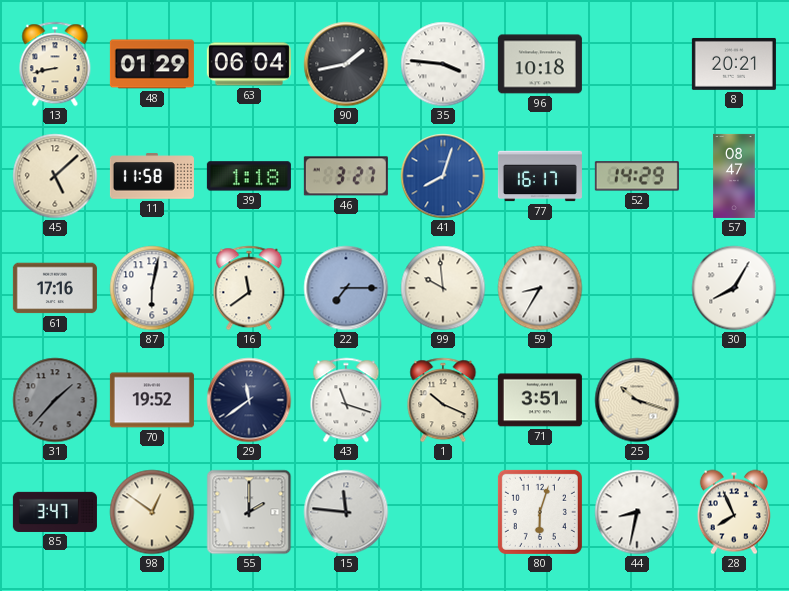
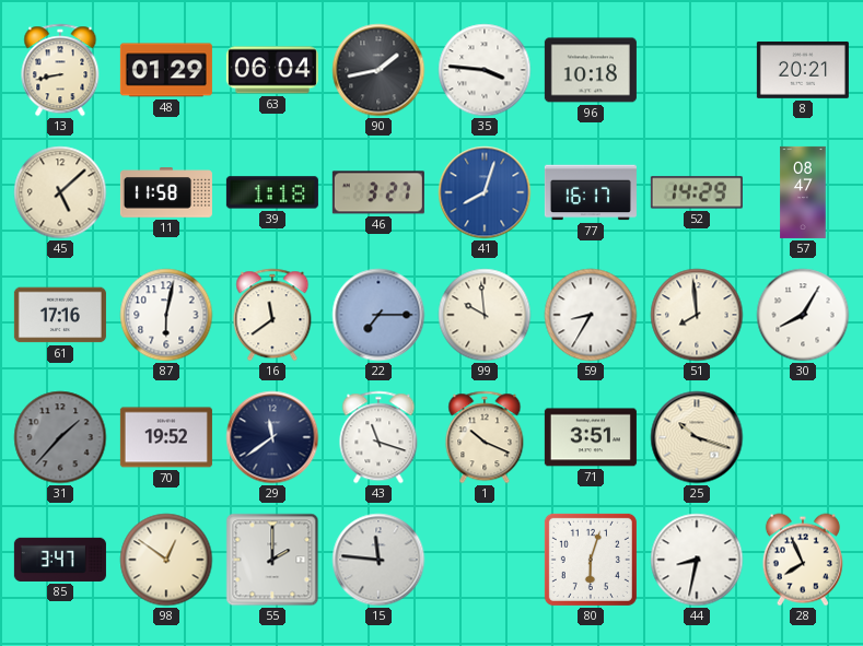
51: none -> 7:59 (697, 315)
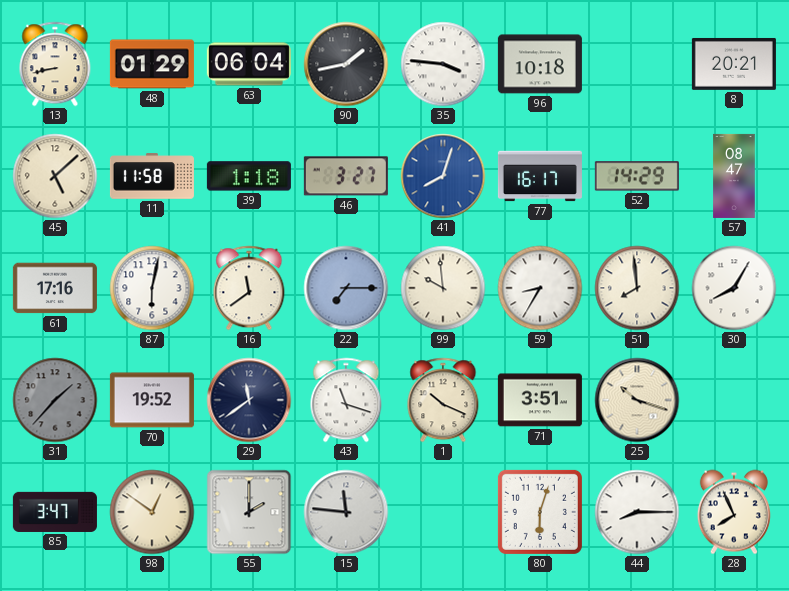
44: 8:32 -> 8:15 (637, 512)
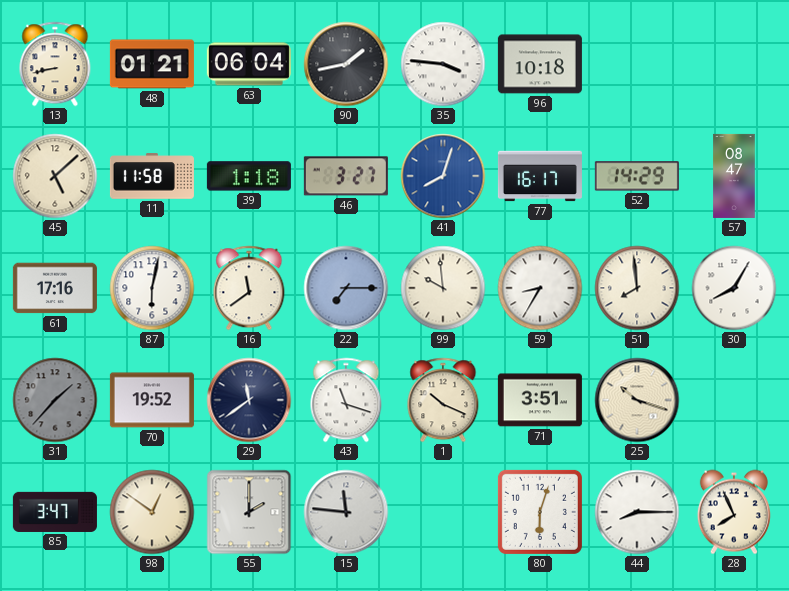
48: 01:29 -> 01:21 (152, 64)
8: 20:21 -> none (734, 64)
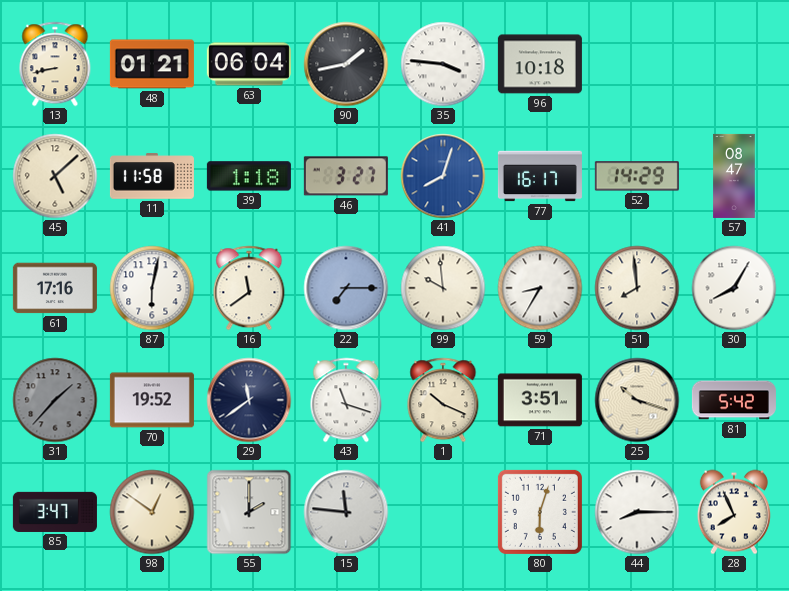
81: none -> 5:42 (734, 400)
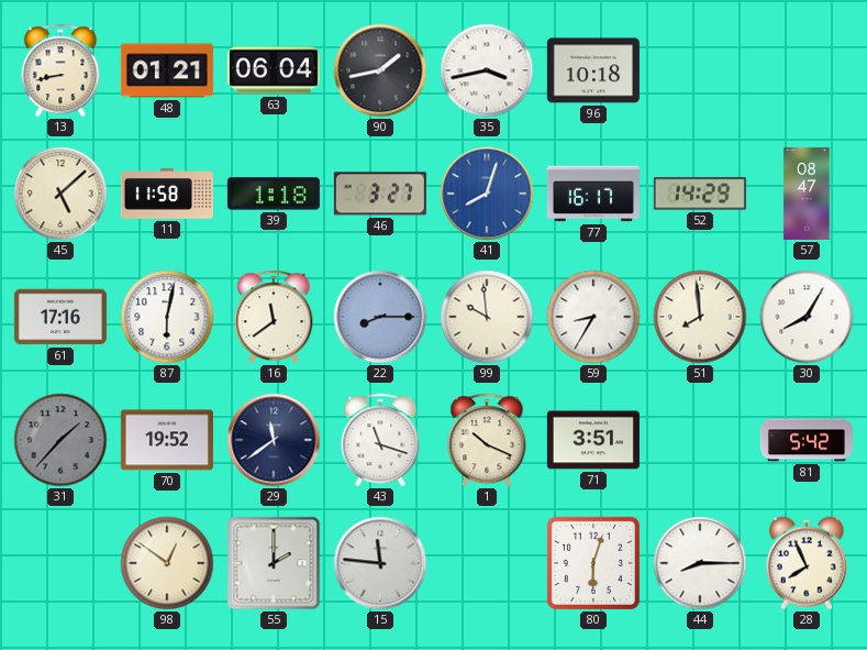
35: 3:46 -> 3:43 (487, 70)
22: 7:15 -> 8:15 (380, 317)
25: 10:18 -> none (637, 400)
85: 3:47 -> none (55, 512)
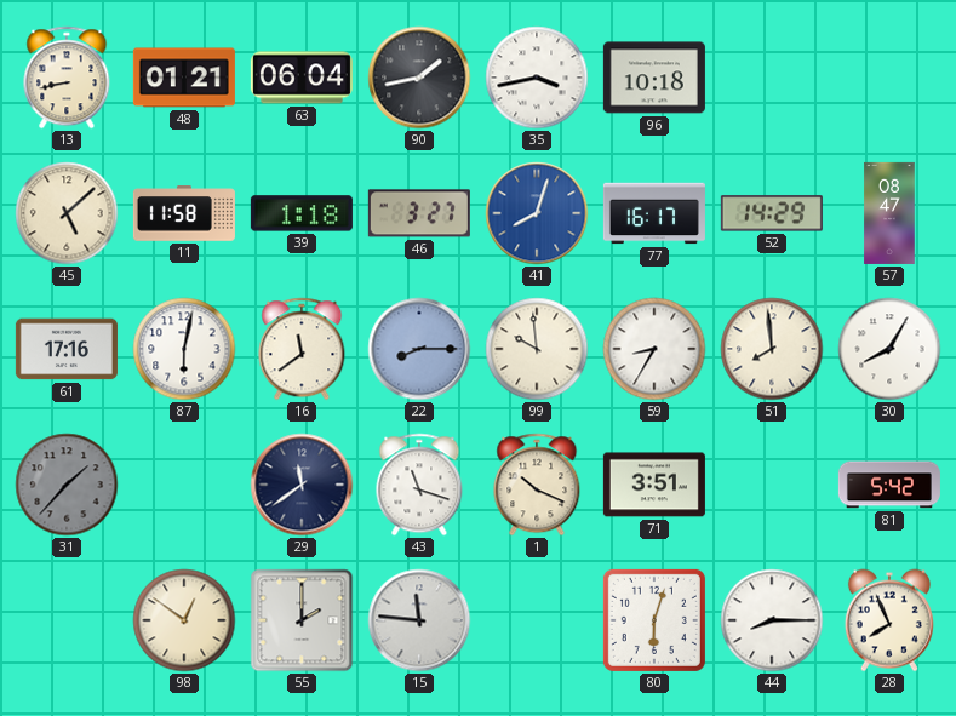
70: 19:52 -> none (167, 440)
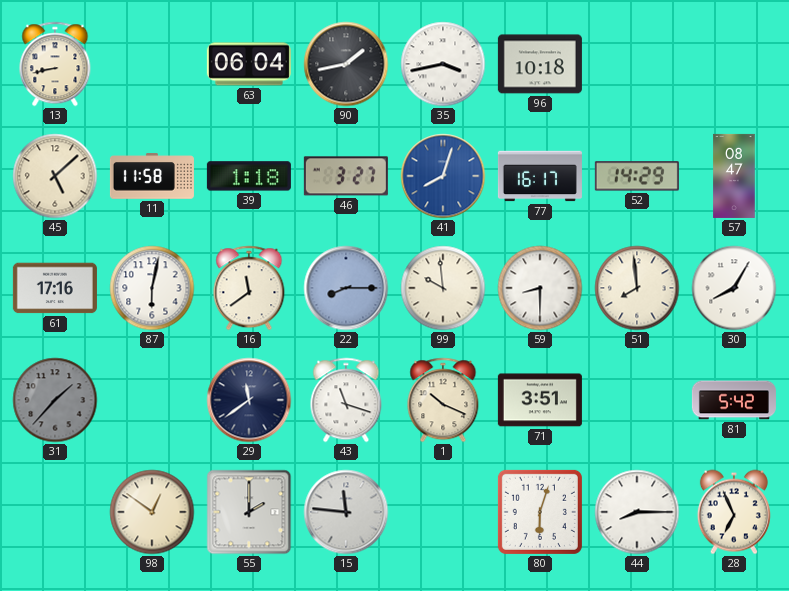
48: 01:21 -> none (184, 78)
59: 8:35 -> 8:30 (540, 288)
28: 7:56 -> 6:56 (734, 512)
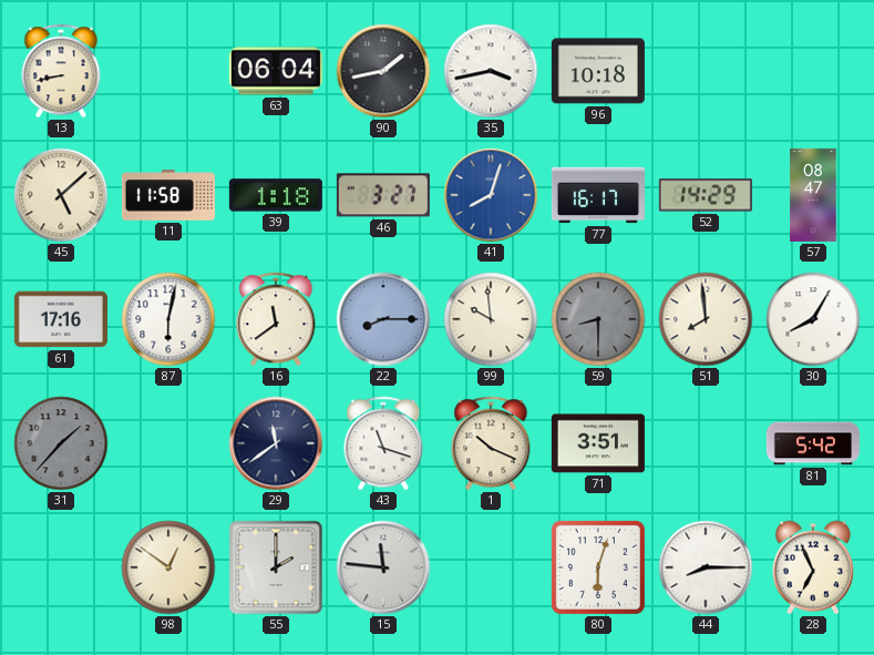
59 dial: white -> grey (598, 319)
